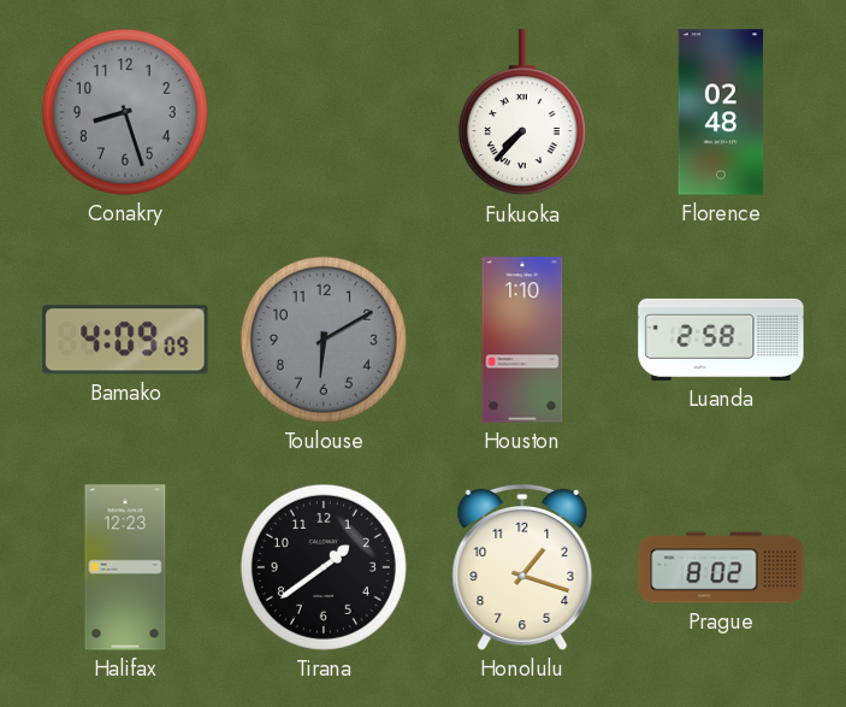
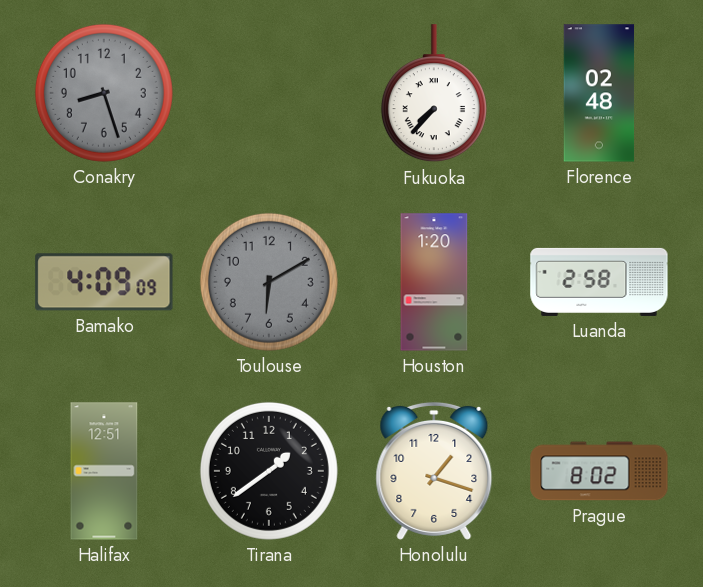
Houston: 1:10 -> 1:20 (434, 282)
Halifax: 12:23 -> 12:51 (104, 471)
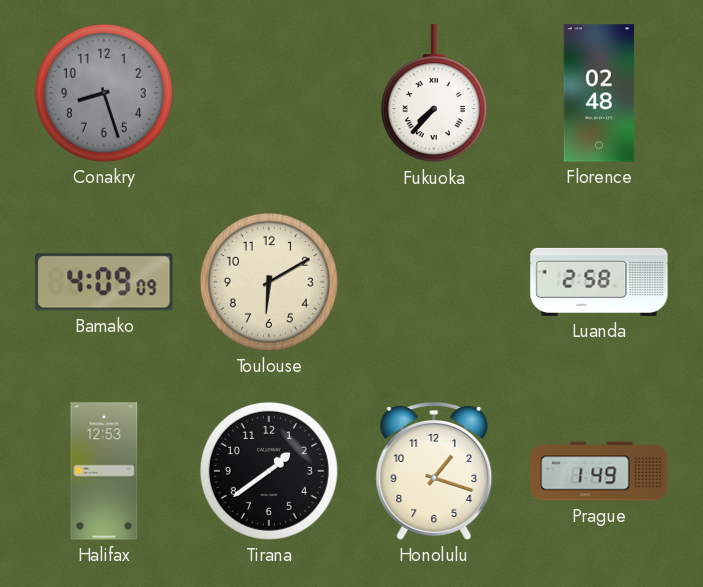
Toulouse dial: grey -> cream (269, 282)
Houston: 1:20 -> none (434, 282)
Halifax: 12:51 -> 12:53 (104, 471)
Prague: 8:02 -> 1:49 (599, 471)
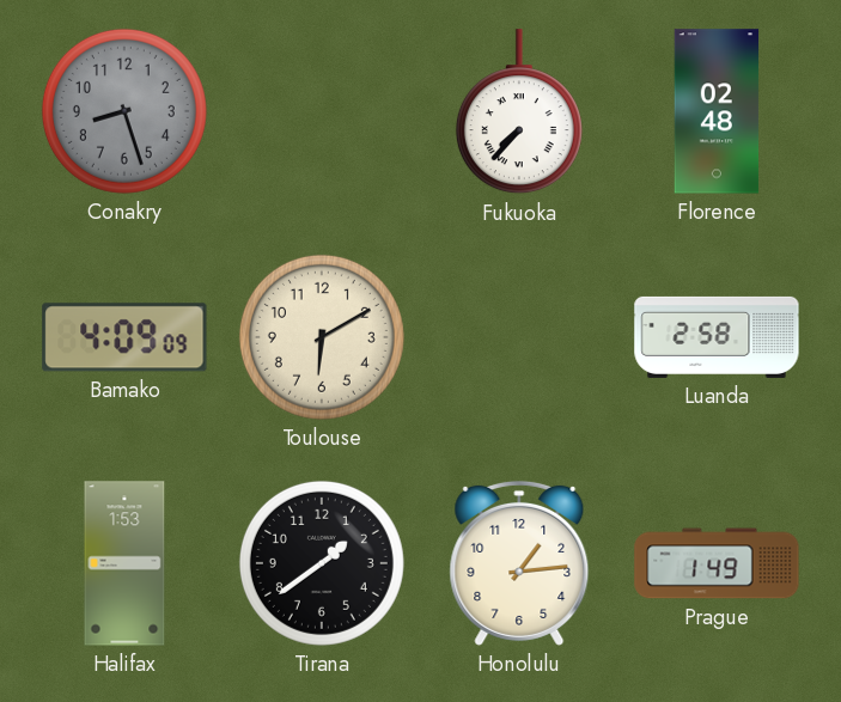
Halifax: 12:53 -> 1:53 (124, 563)
Honolulu: 1:18 -> 1:14 (519, 563)
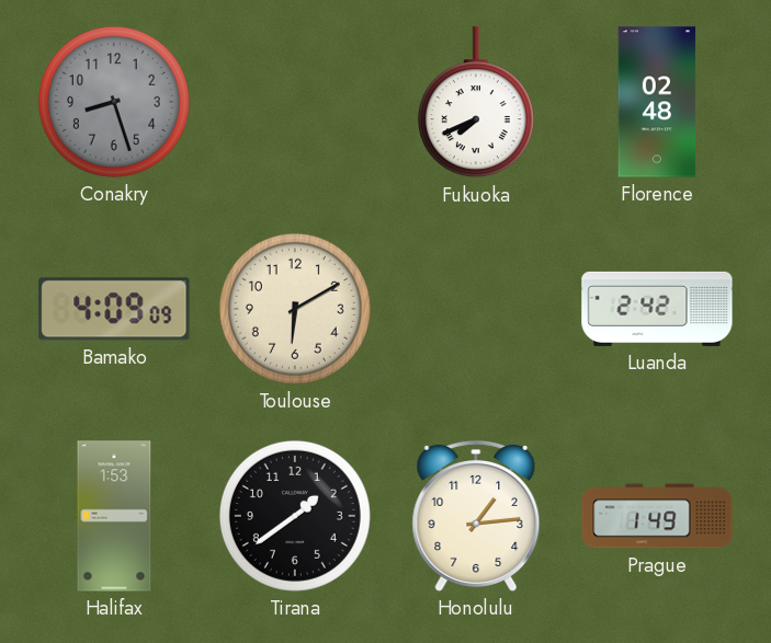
Fukuoka: 7:37 -> 7:41 (476, 103)
Luanda: 2:58 -> 2:42 (657, 309)
